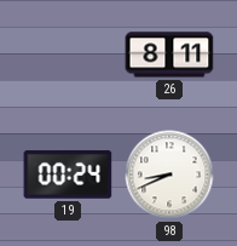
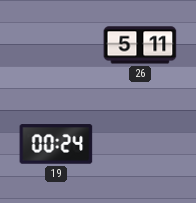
26: 8:11 -> 5:11 (140, 45)
98: 8:41 -> none (169, 175)
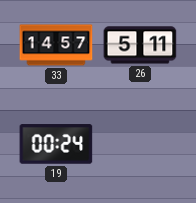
33: none -> 14:57 (56, 45)
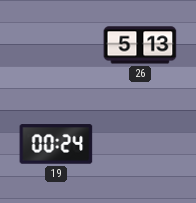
33: 14:57 -> none (56, 45)
26: 5:11 -> 5:13 (140, 45)
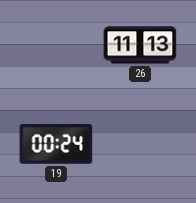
26: 5:13 -> 11:13 (140, 45)
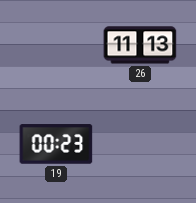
19: 00:24 -> 00:23 (56, 144)
